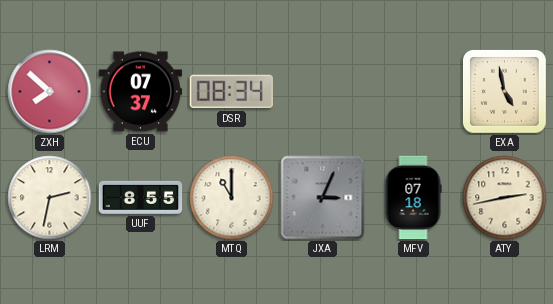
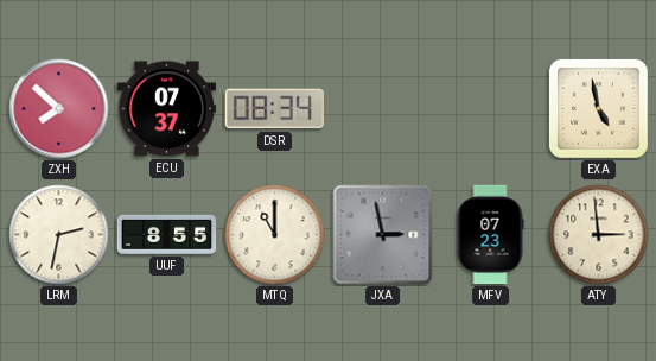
JXA: 3:04 -> 2:58 (383, 235)
MFV: 07:18 -> 07:23 (490, 235)
ATY: 2:43 -> 2:59 (599, 235)
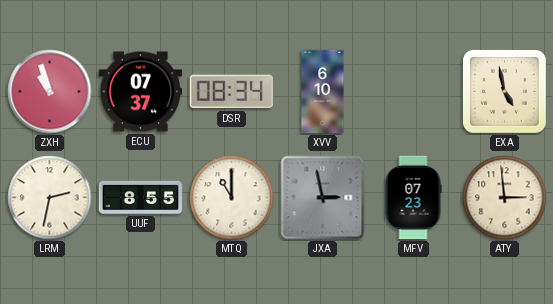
ZXH: 7:52 -> 10:57 (50, 92)
XVV: none -> 6:10 (323, 92)
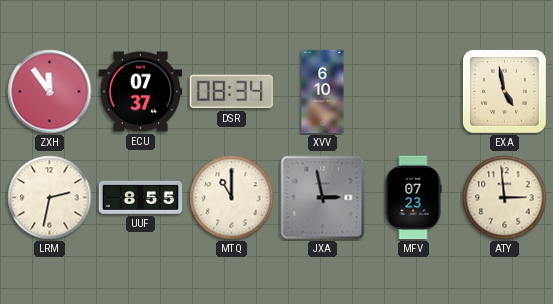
ZXH: 10:57 -> 11:54 (50, 92)
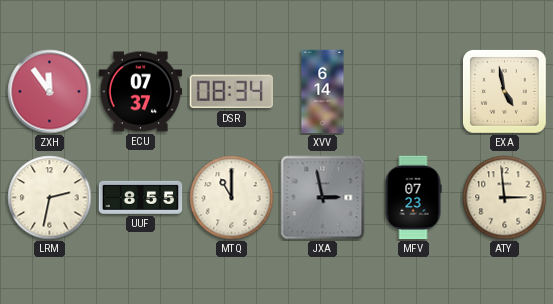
XVV: 6:10 -> 6:14 (323, 92)
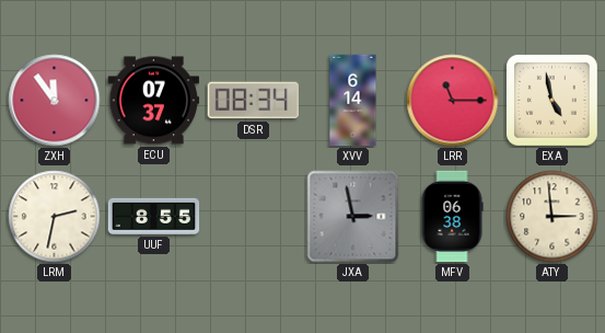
LRR: none -> 11:15 (453, 101)
MTQ: 11:00 -> none (232, 198)
MFV: 07:23 -> 06:38 (452, 217)
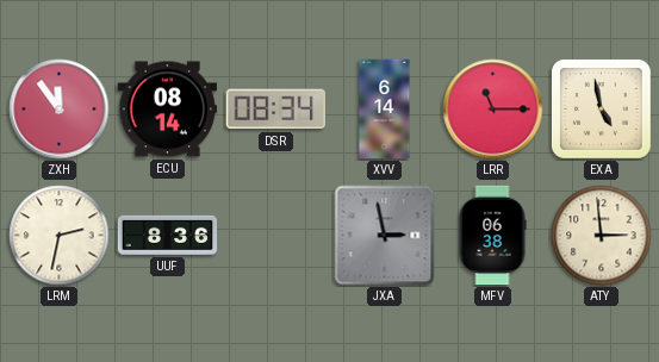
ECU: 07:37 -> 08:14 (168, 110)
UUF: 8:55 -> 8:36 (168, 235)
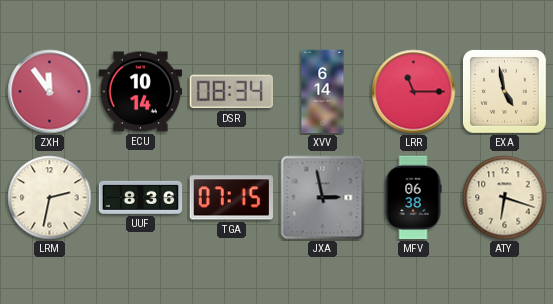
ECU: 08:14 -> 10:14 (141, 92)
TGA: none -> 07:15 (231, 198)
ATY: 2:59 -> 6:18 (505, 198)
